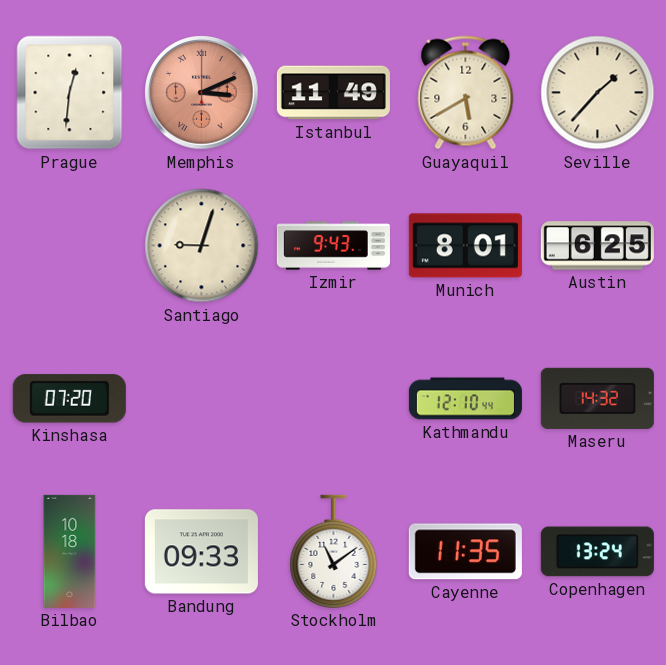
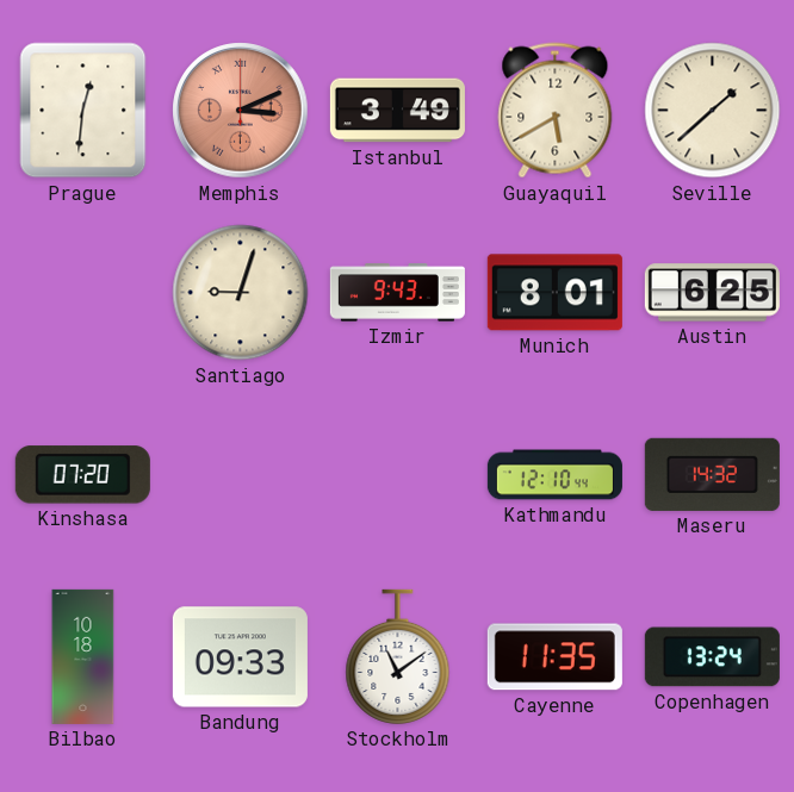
Istanbul: 11:49 -> 3:49 (397, 111)
Seville: 1:37 -> 1:38 (713, 111)
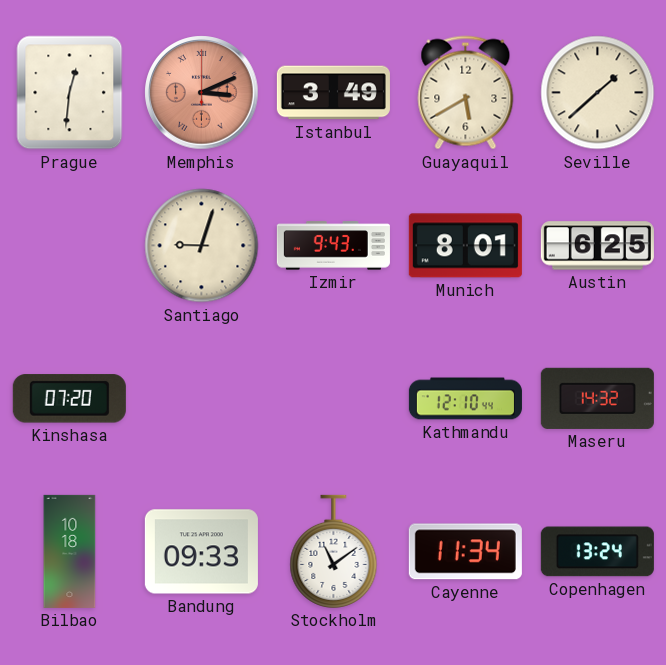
Cayenne: 11:35 -> 11:34 (465, 552)
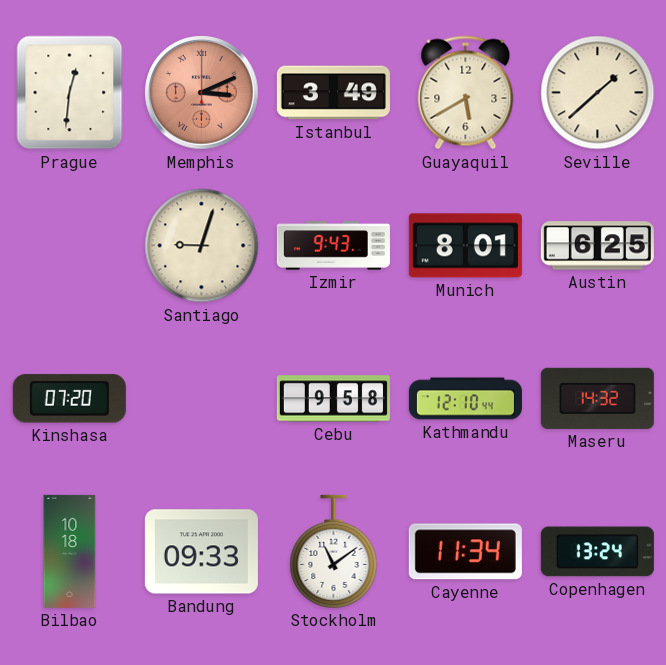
Cebu: none -> 9:58 (333, 399)
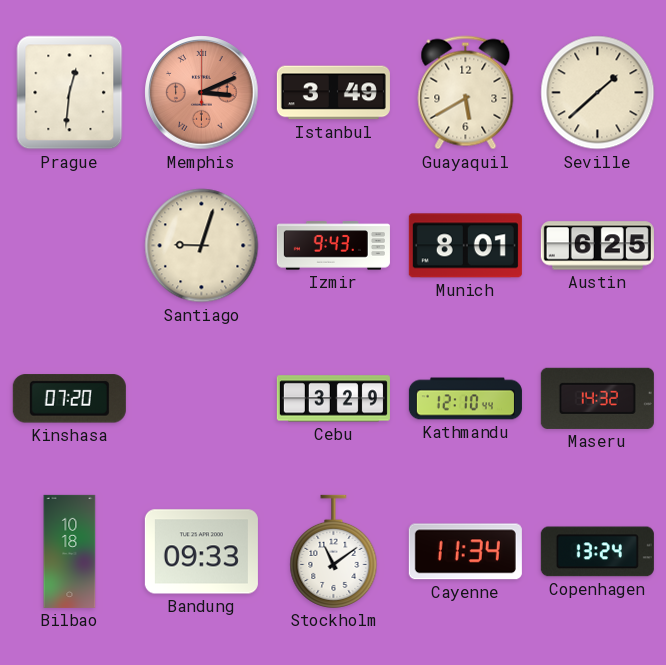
Cebu: 9:58 -> 3:29 (333, 399)
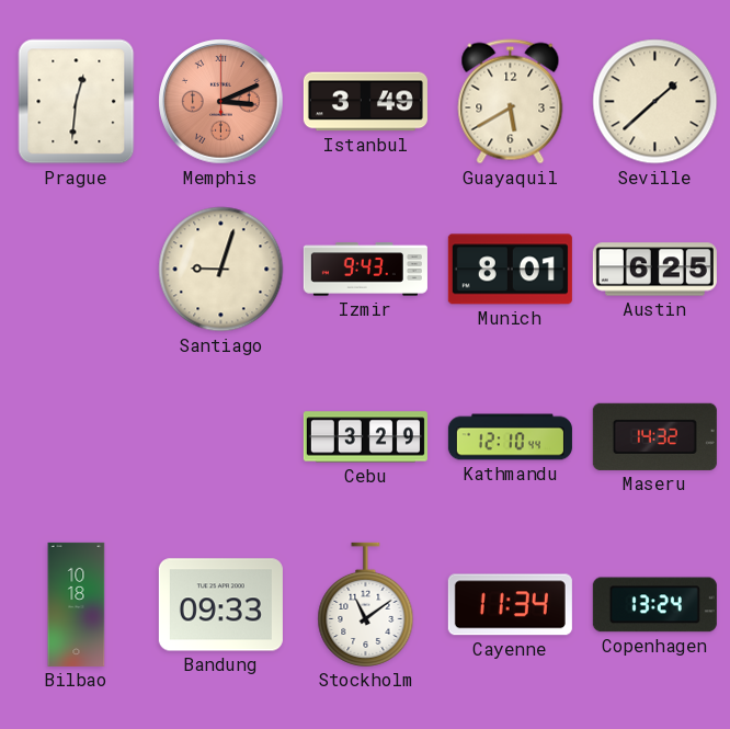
Kinshasa: 07:20 -> none (69, 399)
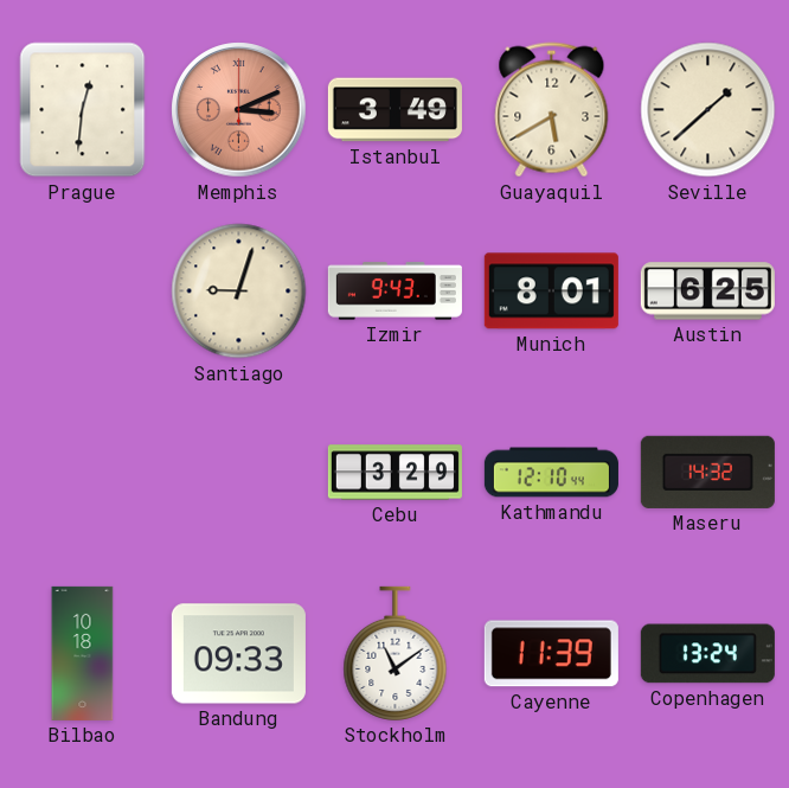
Cayenne: 11:34 -> 11:39 (551, 654)
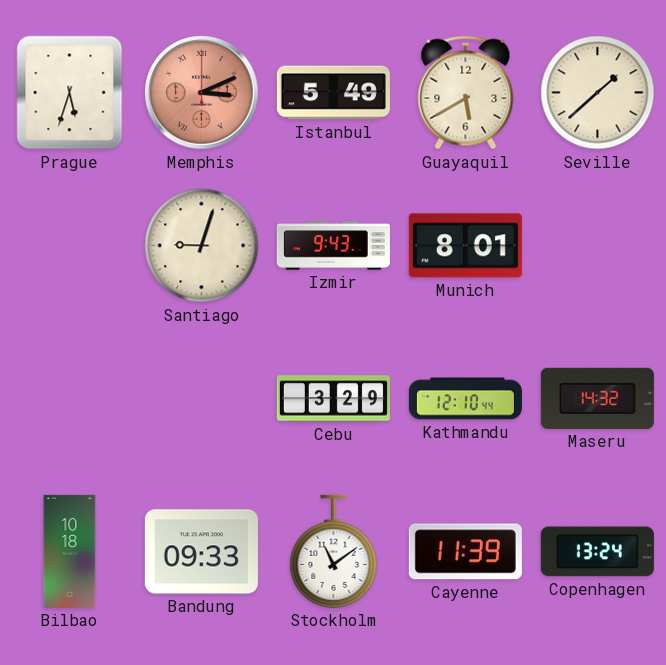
Prague: 12:31 -> 5:33 (70, 93)
Istanbul: 3:49 -> 5:49 (333, 93)
Austin: 6:25 -> none (707, 292)
